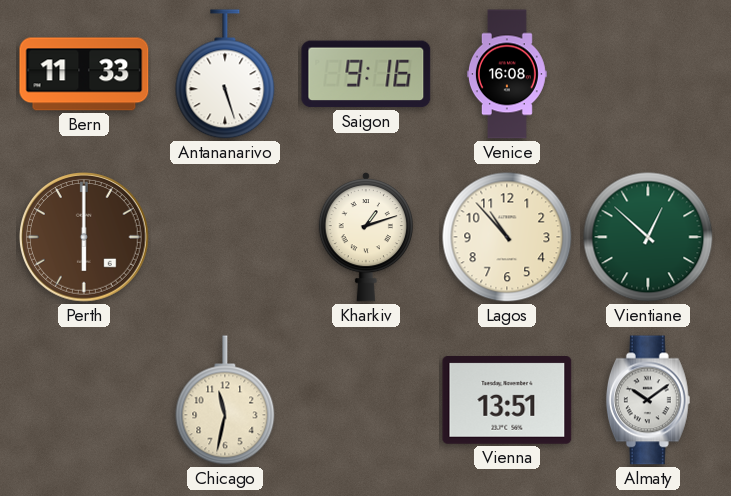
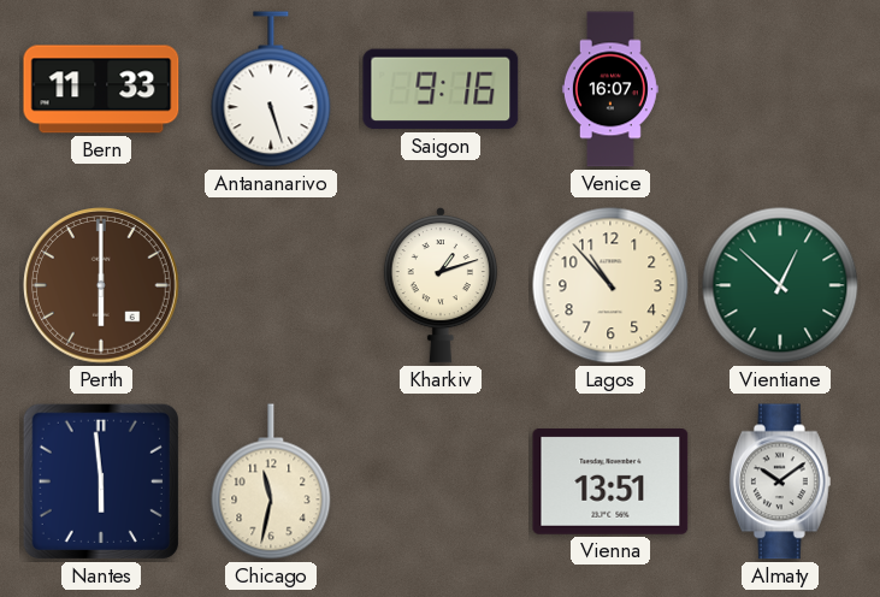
Venice: 16:08 -> 16:07 (610, 89)
Nantes: none -> 5:59 (101, 481)
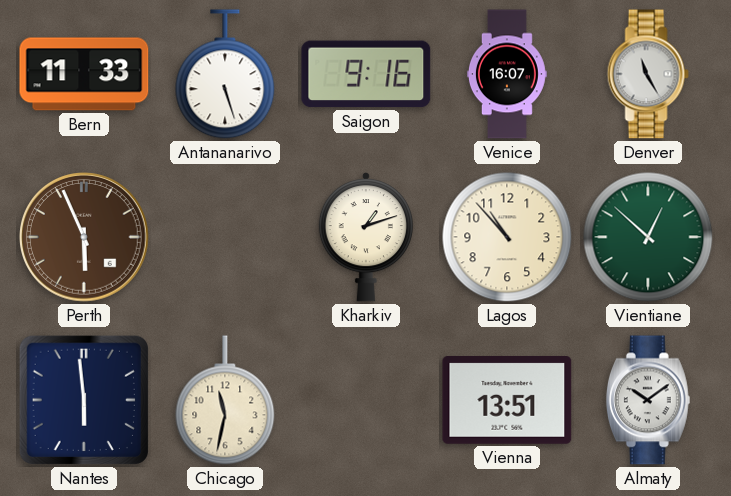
Denver: none -> 11:25 (648, 74)
Perth: 6:00 -> 5:56 (84, 237)
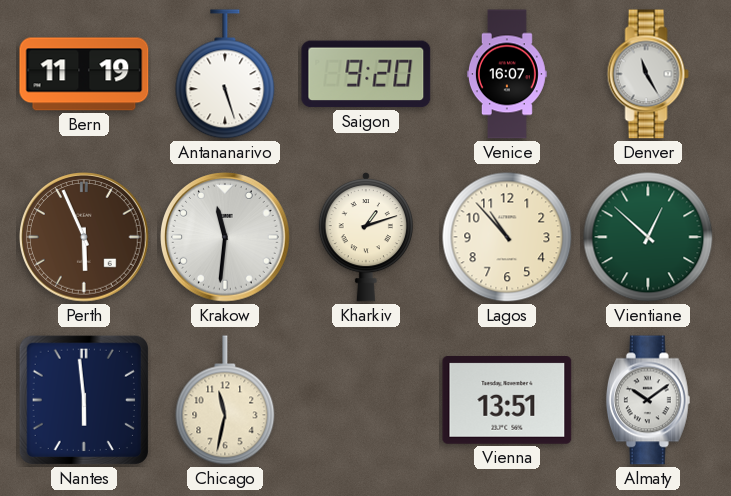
Bern: 11:33 -> 11:19 (84, 74)
Saigon: 9:16 -> 9:20 (366, 74)
Krakow: none -> 11:31 (225, 237)
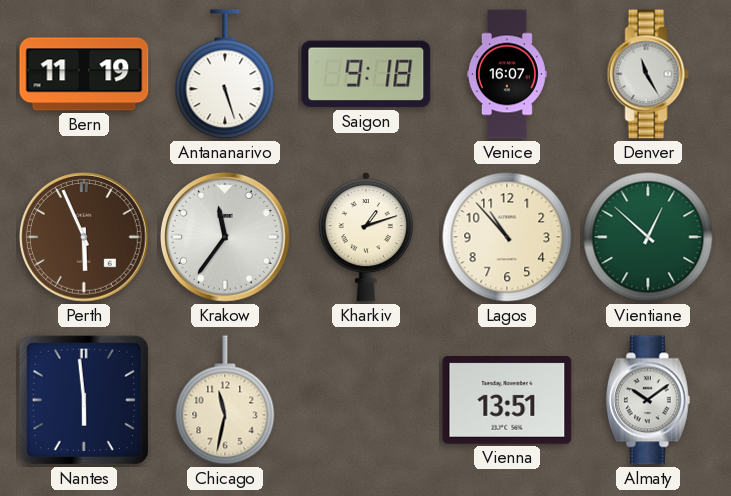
Saigon: 9:20 -> 9:18 (366, 74)
Krakow: 11:31 -> 11:36 (225, 237)
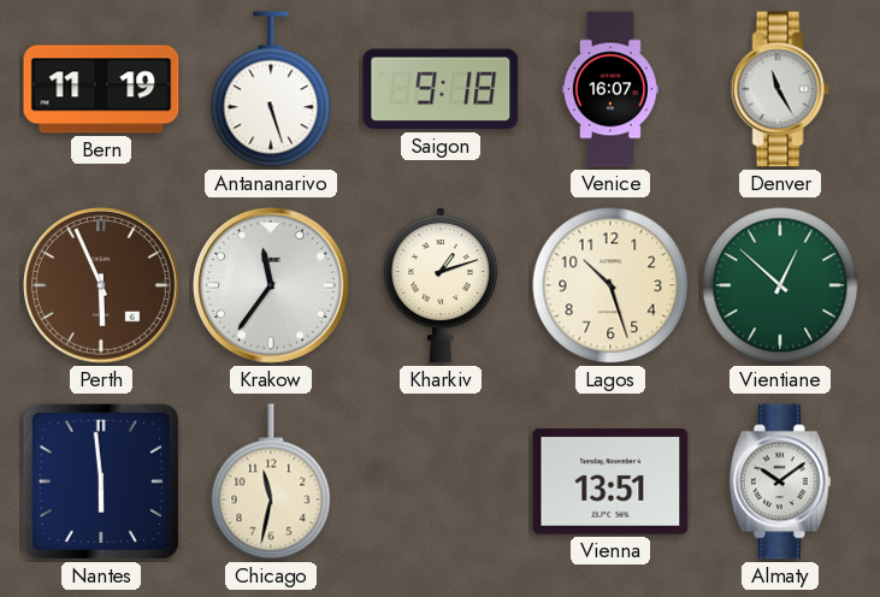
Lagos: 10:53 -> 10:27 (610, 285)
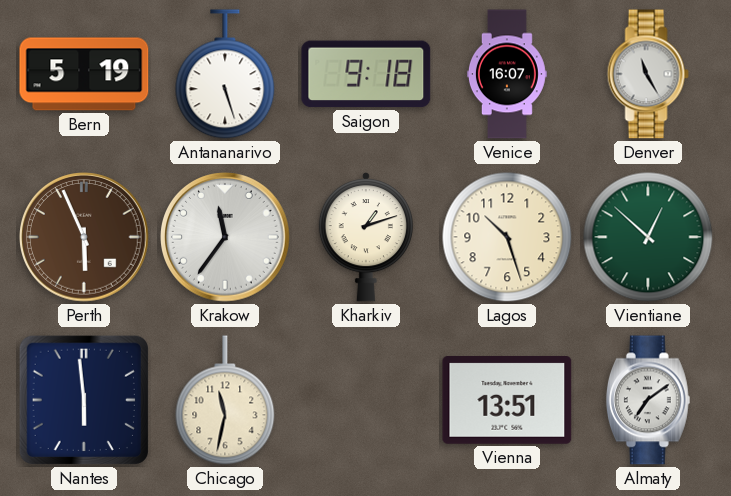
Bern: 11:19 -> 5:19 (84, 74)
Almaty: 10:09 -> 7:09 (648, 400)
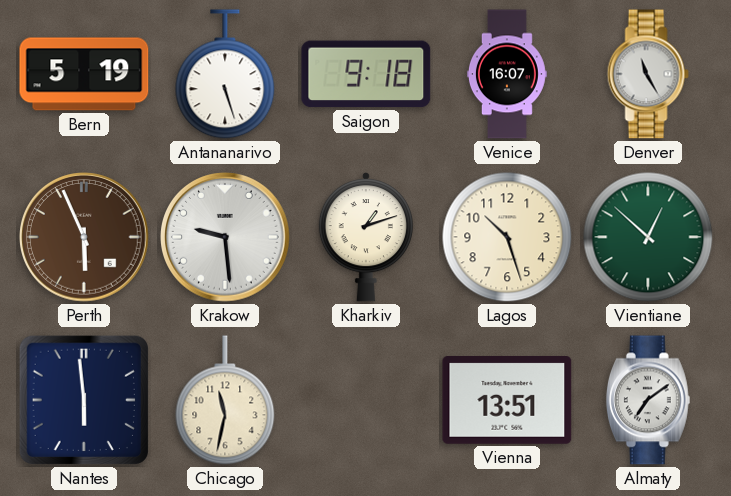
Krakow: 11:36 -> 9:29 (225, 237)
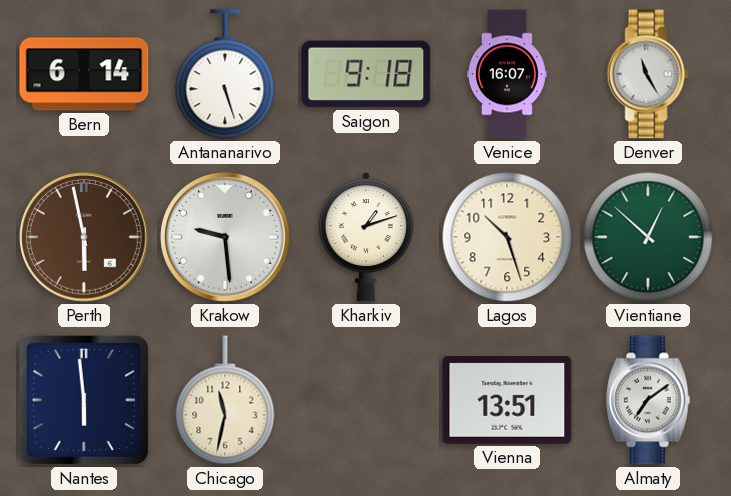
Bern: 5:19 -> 6:14 (84, 74)
Perth: 5:56 -> 5:58 (84, 237)
